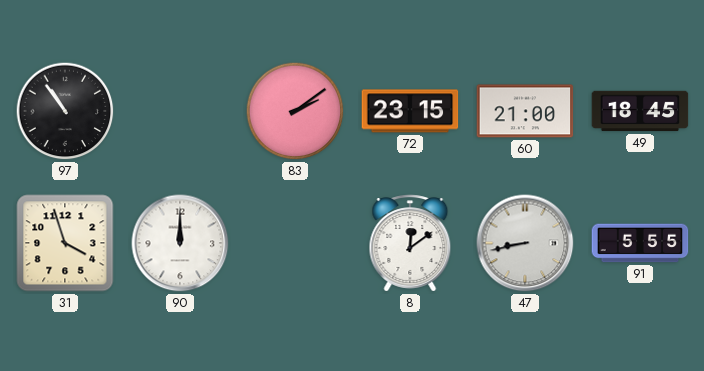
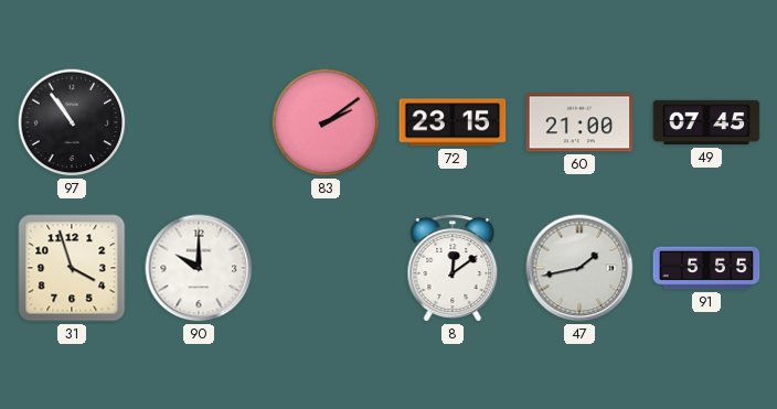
49: 18:45 -> 07:45 (706, 122)
90: 12:00 -> 10:00 (199, 268)
47: 8:43 -> 1:43 (579, 268)
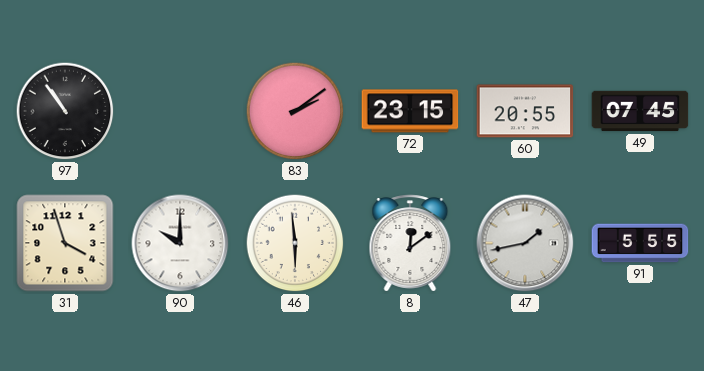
60: 21:00 -> 20:55 (525, 111)
46: none -> 5:59 (295, 243)
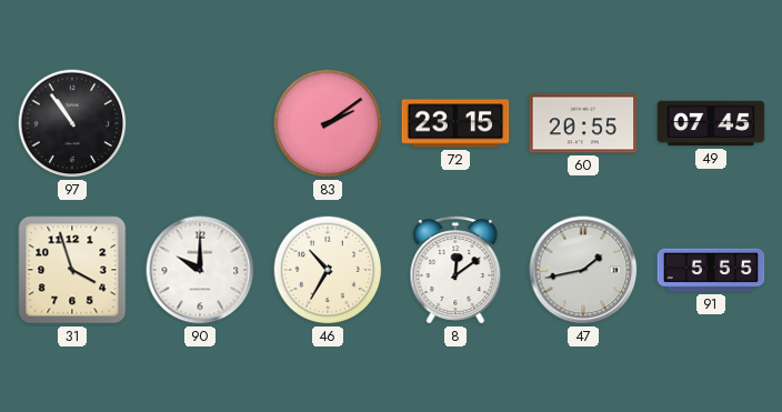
46: 5:59 -> 10:35 (328, 270)
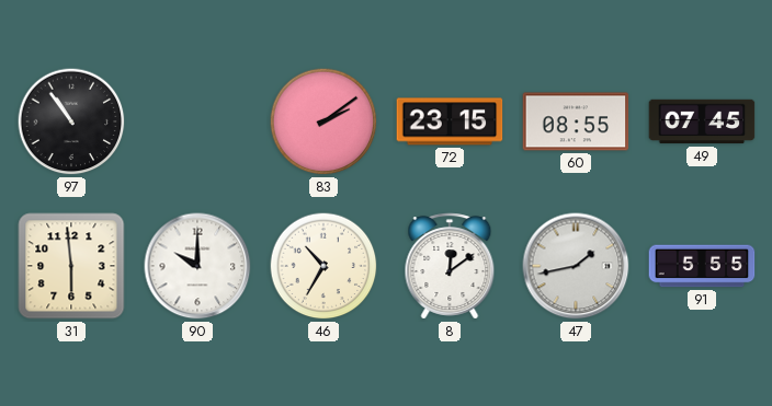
60: 20:55 -> 08:55 (576, 121)
31: 3:57 -> 5:59 (71, 266)
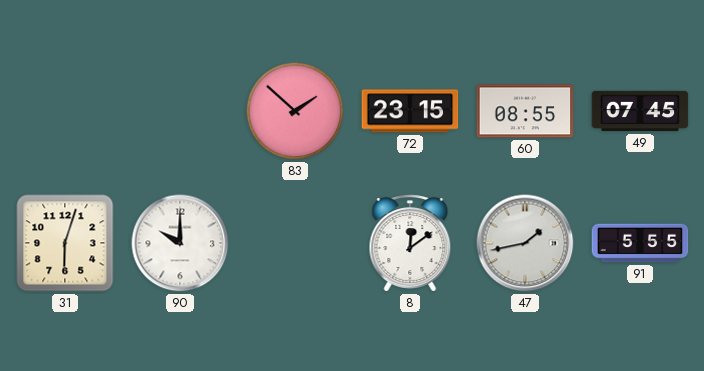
97: 10:54 -> none (71, 121)
83: 2:09 -> 1:52 (295, 111)
31: 5:59 -> 6:03 (65, 243)
46: 10:35 -> none (323, 266)
